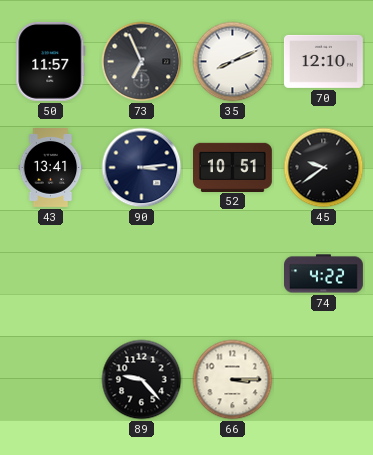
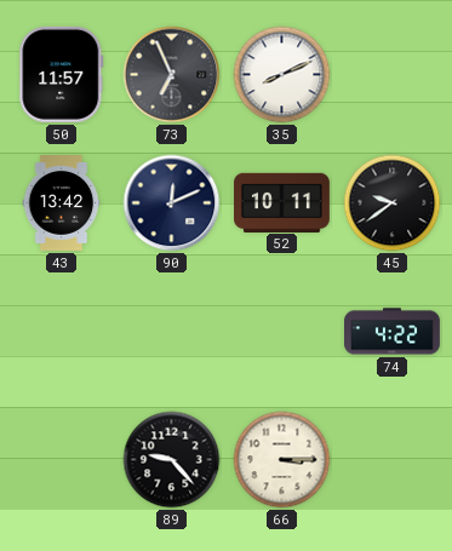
70: 12:10 -> none (323, 61)
43: 13:41 -> 13:42 (62, 203)
90: 3:14 -> 12:11 (172, 203)
52: 10:51 -> 10:11 (282, 202)
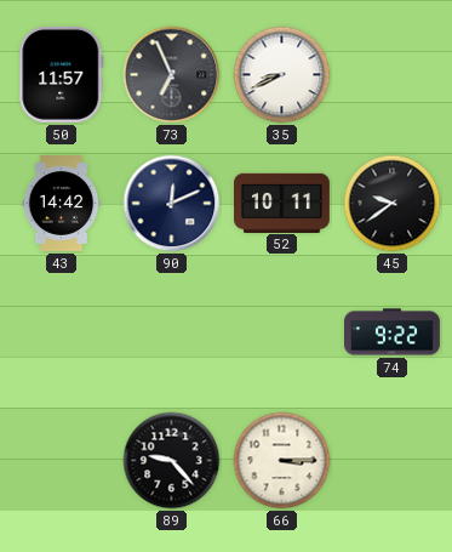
35: 8:11 -> 8:41 (282, 75)
43: 13:42 -> 14:42 (62, 204)
74: 4:22 -> 9:22 (393, 332)
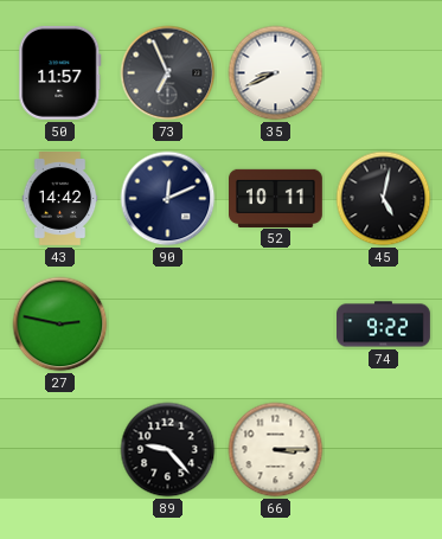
45: 9:39 -> 5:02 (384, 199)
27: none -> 2:47 (60, 325)
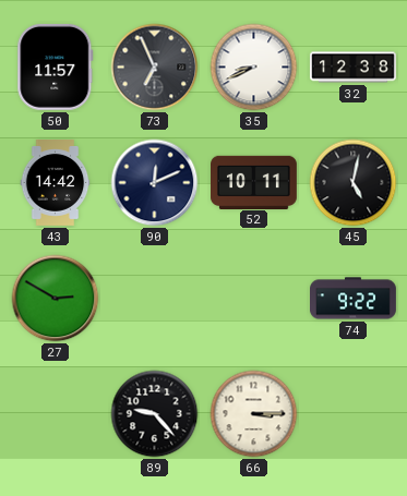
32: none -> 12:38 (354, 68)
27: 2:47 -> 2:50 (56, 299)
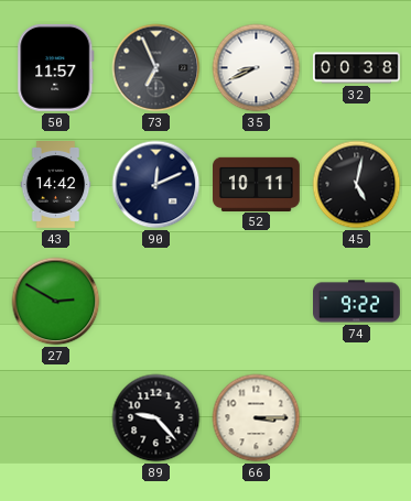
32: 12:38 -> 00:38 (357, 68)
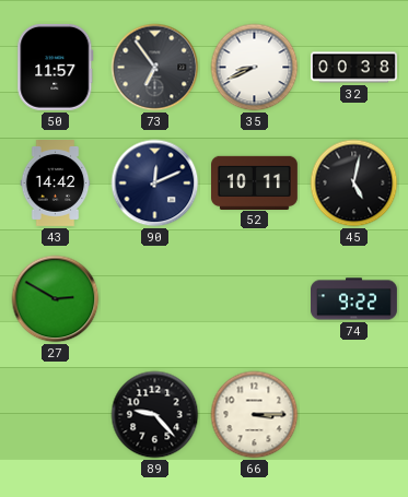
73: 6:56 -> 6:54 (155, 68)
